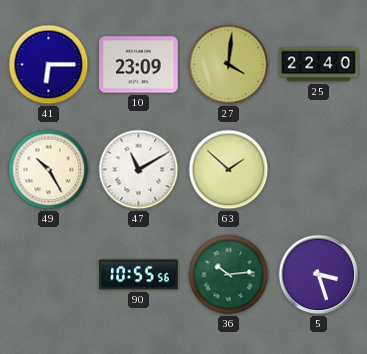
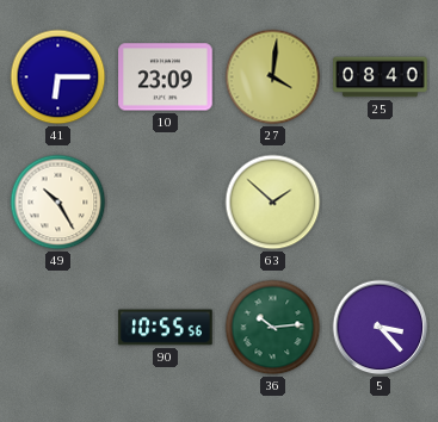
25: 22:40 -> 08:40 (381, 77)
47: 11:10 -> none (139, 170)
5: 3:27 -> 3:23 (381, 328)
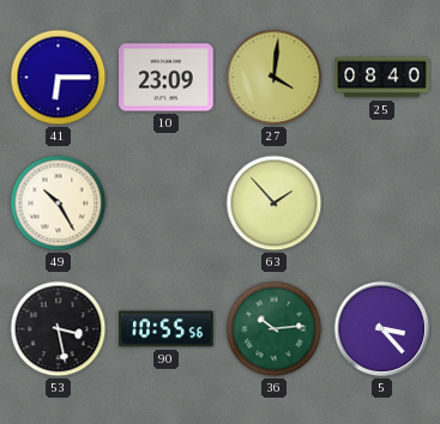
63: 1:52 -> 1:53 (275, 204)
53: none -> 3:28 (59, 329)
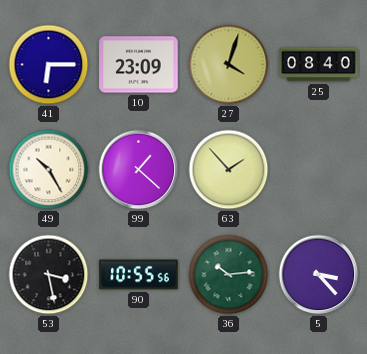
27: 4:01 -> 4:03 (229, 65)
99: none -> 1:22 (139, 170)
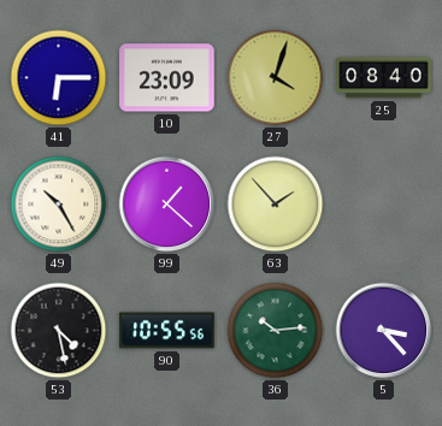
53: 3:28 -> 4:28 (59, 331)
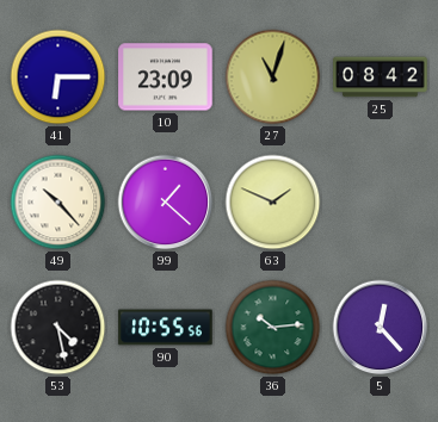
27: 4:03 -> 11:03 (273, 77)
25: 08:40 -> 08:42 (381, 77)
49: 10:25 -> 10:23 (58, 203)
63: 1:53 -> 1:49 (273, 203)
5: 3:23 -> 12:23 (381, 328)
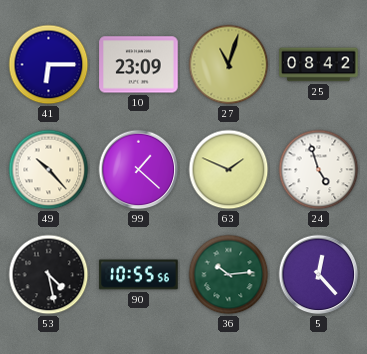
24: none -> 4:57 (319, 170)
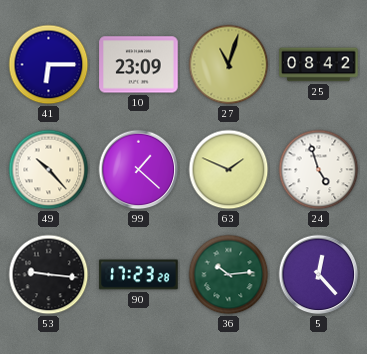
53: 4:28 -> 9:16 (49, 275)
90: 10:55 -> 17:23 (139, 275)
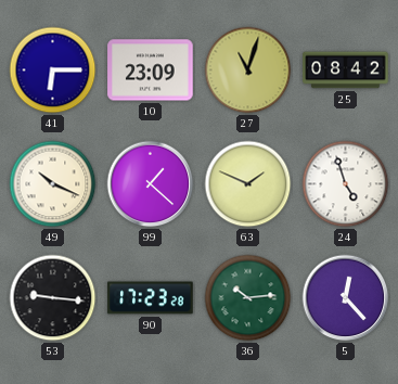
49: 10:23 -> 10:19 (53, 184)
